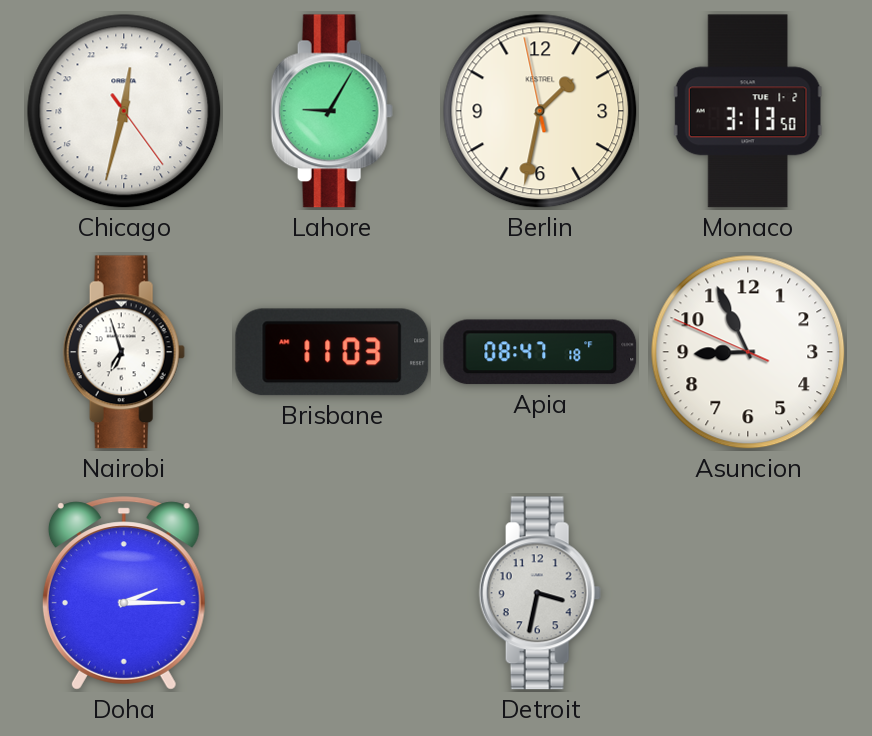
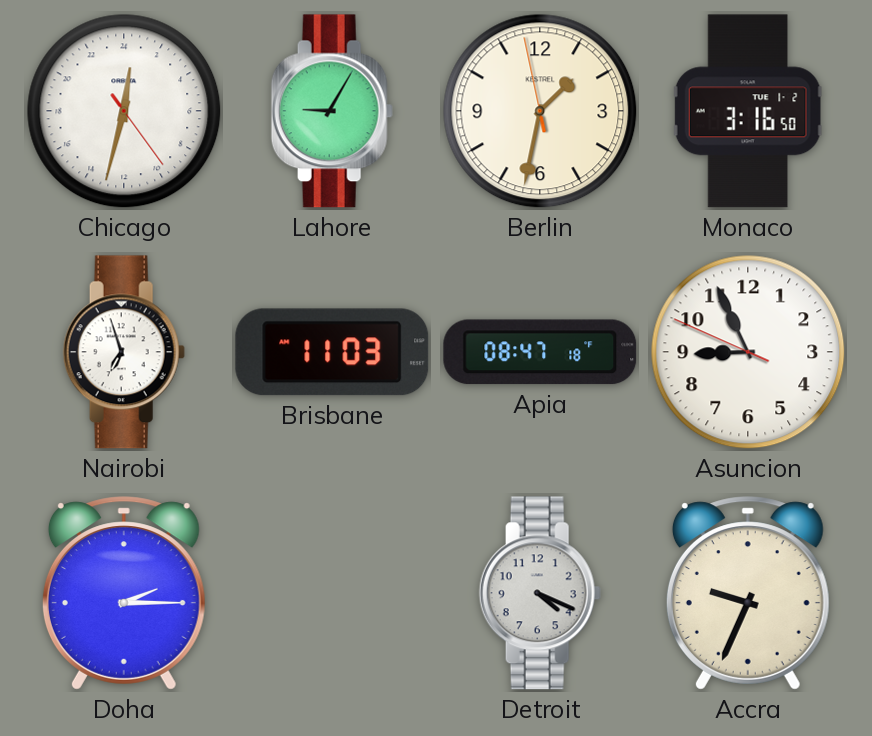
Monaco: 3:13 -> 3:16 (748, 111)
Detroit: 3:32 -> 4:19 (540, 593)
Accra: none -> 9:34 (748, 593)
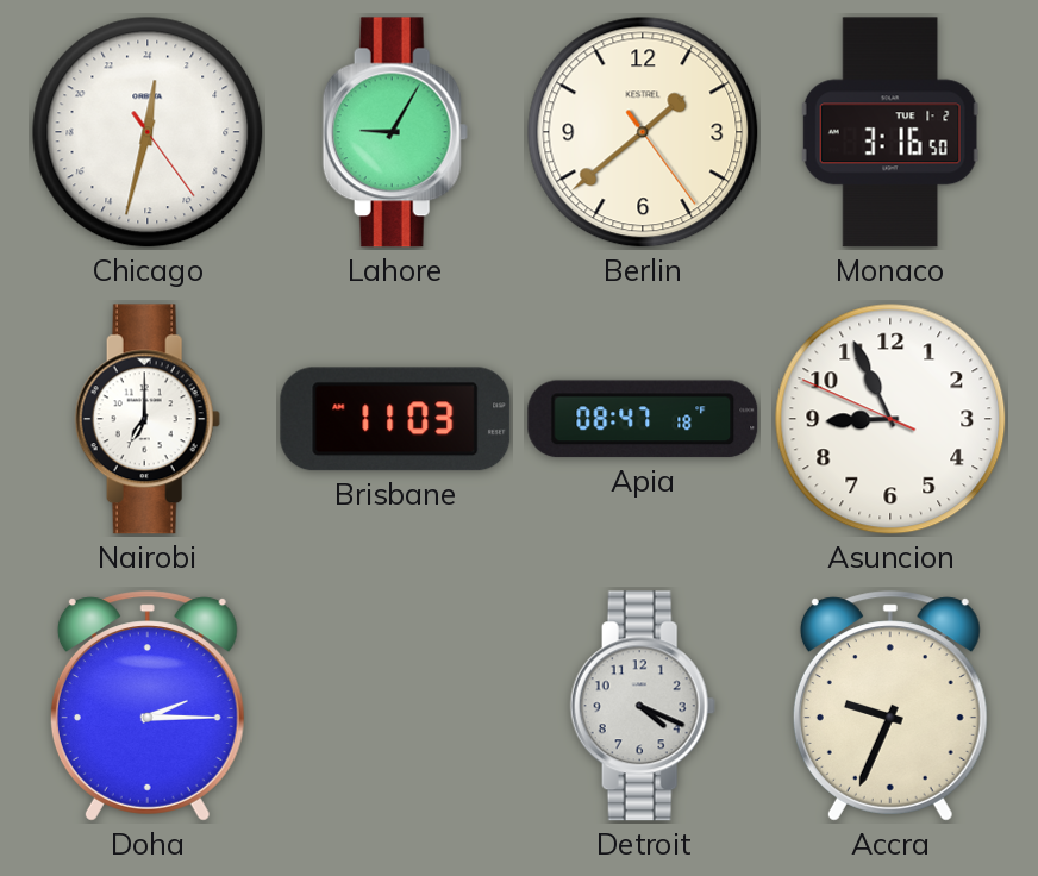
Berlin: 1:31 -> 1:38 (643, 132)
Nairobi: 6:57 -> 7:00 (148, 419)
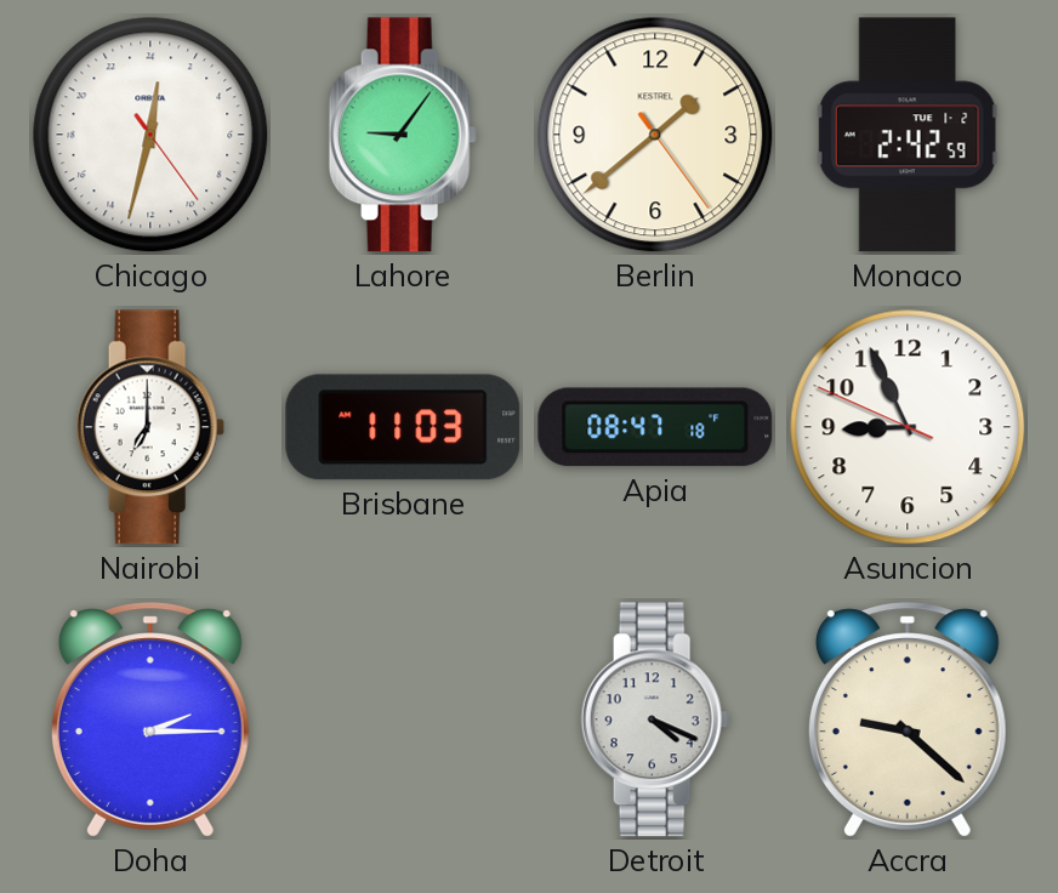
Lahore: 9:05 -> 9:06 (403, 135)
Monaco: 3:16 -> 2:42 (908, 135)
Accra: 9:34 -> 9:22 (908, 719)
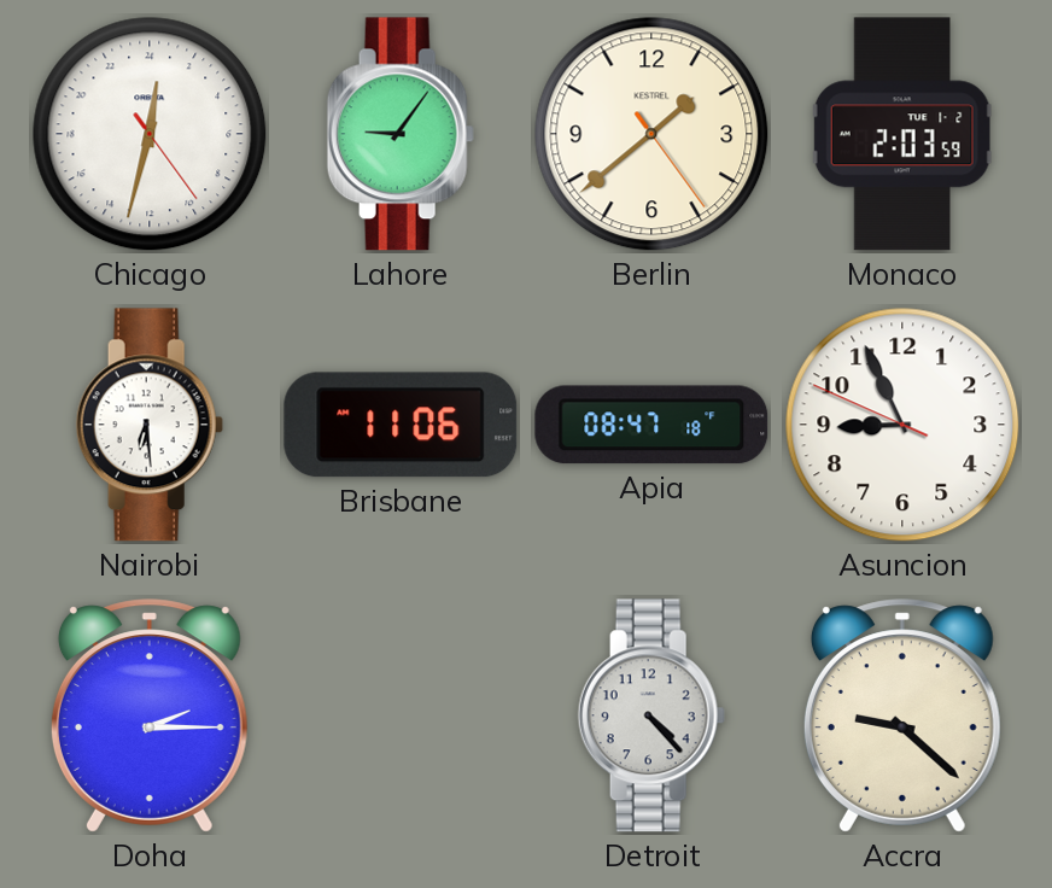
Monaco: 2:42 -> 2:03 (902, 134)
Nairobi: 7:00 -> 6:29 (150, 425)
Brisbane: 11:03 -> 11:06 (401, 425)
Detroit: 4:19 -> 4:23 (651, 715)
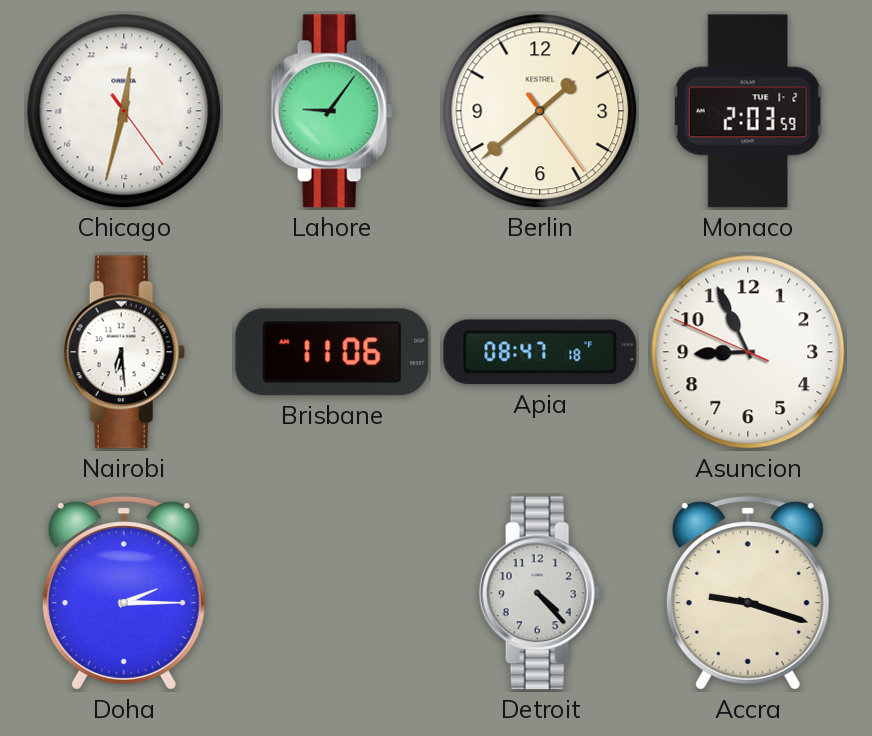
Accra: 9:22 -> 9:18 (748, 593)
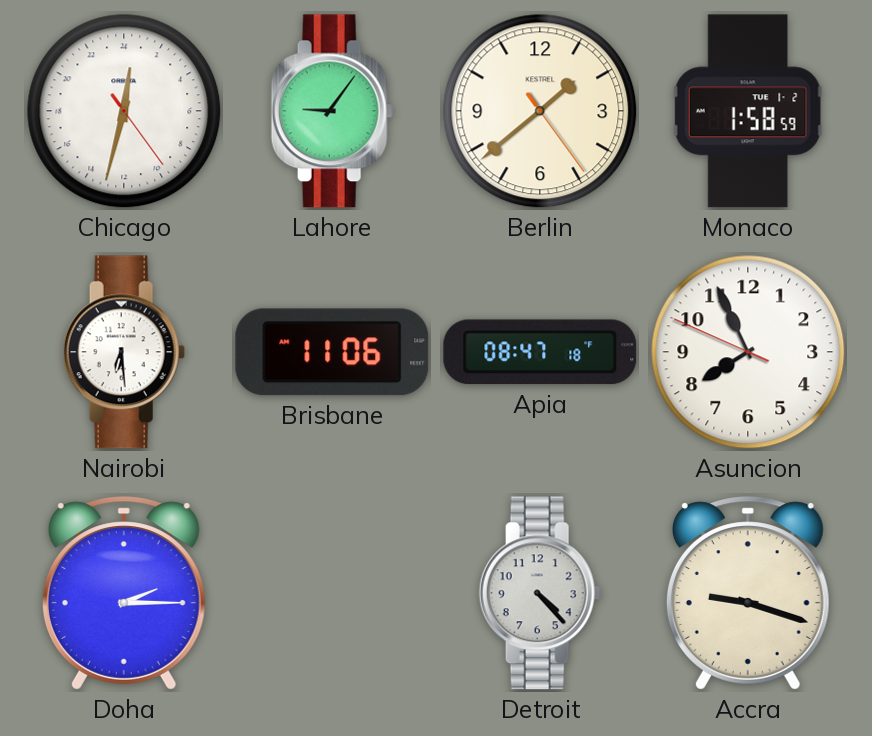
Monaco: 2:03 -> 1:58 (748, 111)
Asuncion: 8:55 -> 7:55 (748, 352)
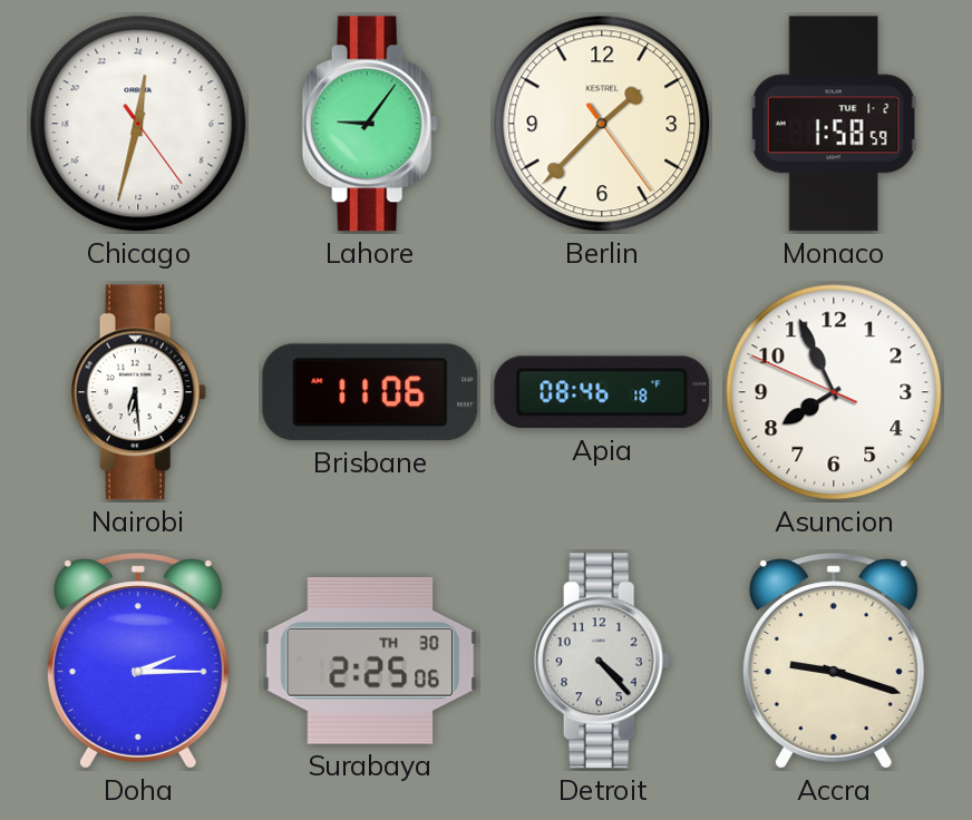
Berlin: 1:38 -> 1:37 (602, 124)
Apia: 08:47 -> 08:46 (602, 392)
Surabaya: none -> 2:25 (370, 661)
